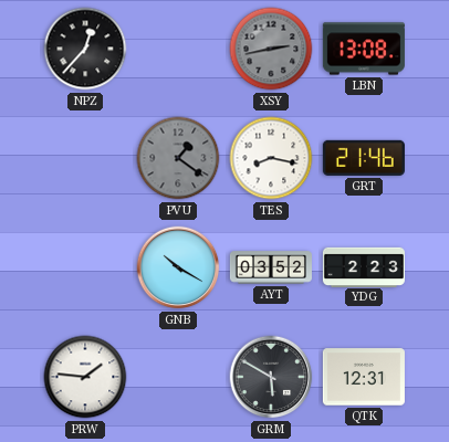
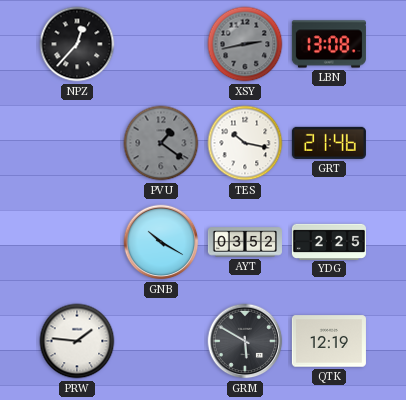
TES: 8:17 -> 10:17 (245, 143)
YDG: 2:23 -> 2:25 (329, 241)
QTK: 12:31 -> 12:19 (329, 341)
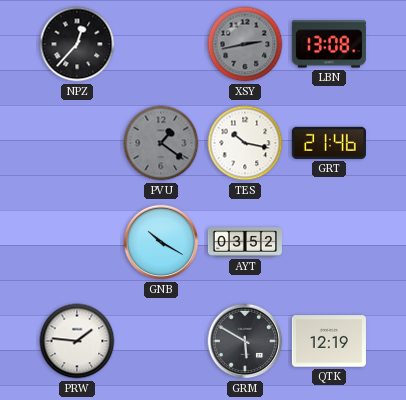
YDG: 2:25 -> none (329, 241)
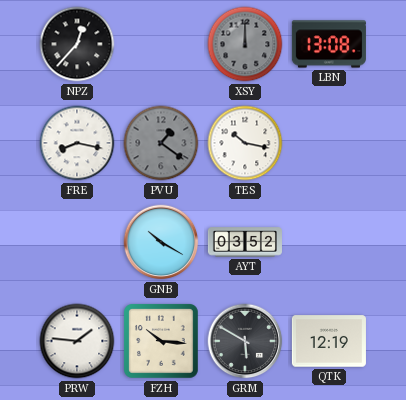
XSY: 2:43 -> 12:00 (245, 44)
FRE: none -> 8:17 (77, 143)
GRT: 21:46 -> none (329, 143)
FZH: none -> 10:16 (162, 342)
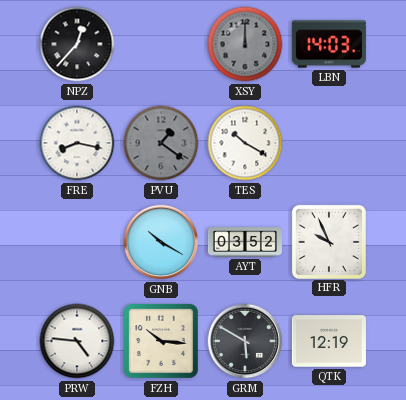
LBN: 13:08 -> 14:03 (329, 44)
TES: 10:17 -> 10:20 (245, 143)
HFR: none -> 9:56 (328, 241)
PRW: 1:46 -> 4:46 (77, 341)
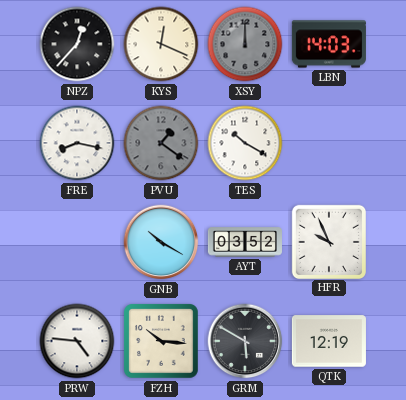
KYS: none -> 12:19 (161, 44)
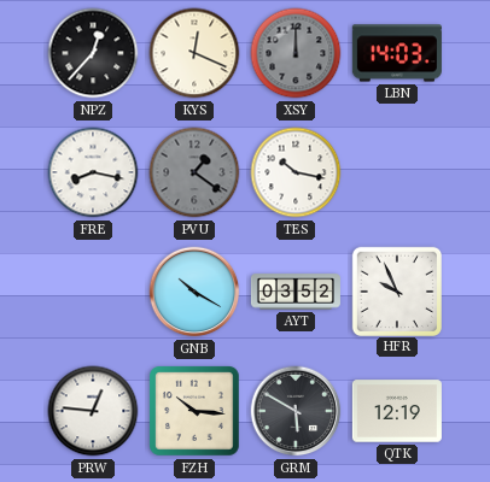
TES: 10:20 -> 10:17 (296, 172)
PRW: 4:46 -> 12:46 (93, 411)
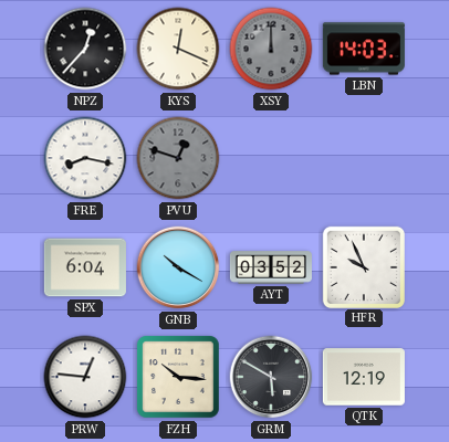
PVU: 1:21 -> 12:48 (178, 158)
TES: 10:17 -> none (296, 172)
SPX: none -> 6:04 (85, 267)
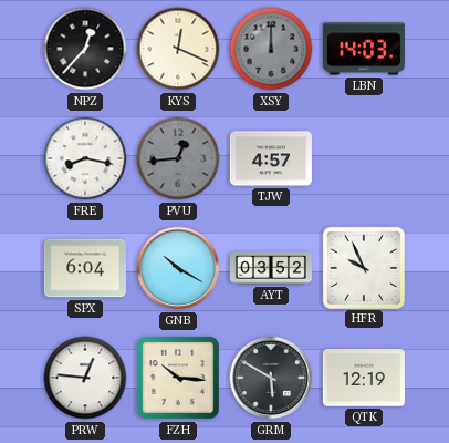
PVU: 12:48 -> 12:44 (178, 158)
TJW: none -> 4:57 (271, 158)
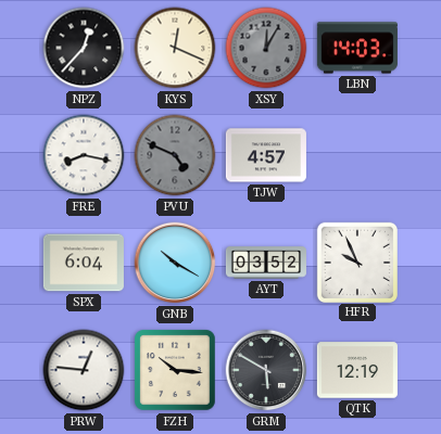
XSY: 12:00 -> 12:05 (266, 48)
PVU: 12:44 -> 4:49 (175, 155)
